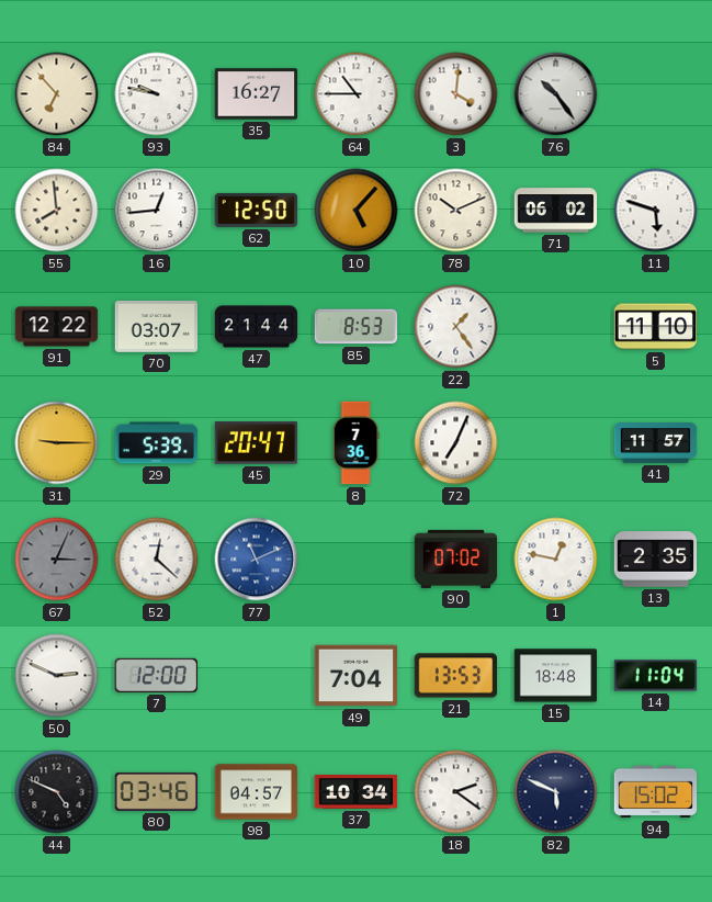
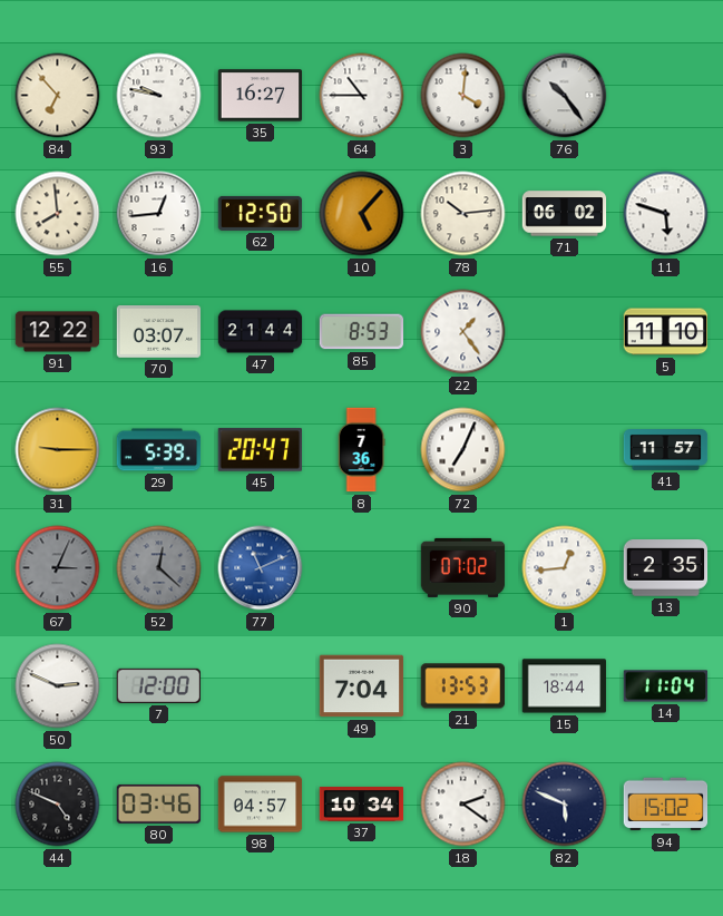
78: 10:11 -> 10:14 (463, 214)
52 dial: white -> grey (159, 568)
1: 12:47 -> 12:44 (565, 568)
15: 18:48 -> 18:44 (565, 686)
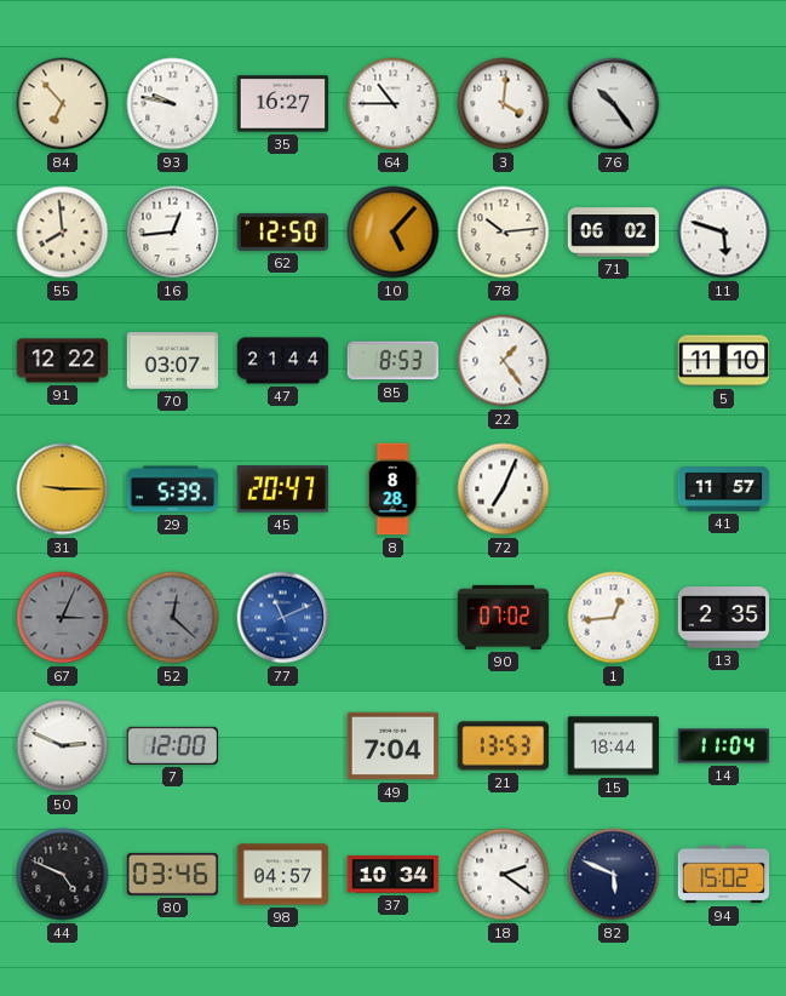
8: 7:36 -> 8:28 (392, 490)
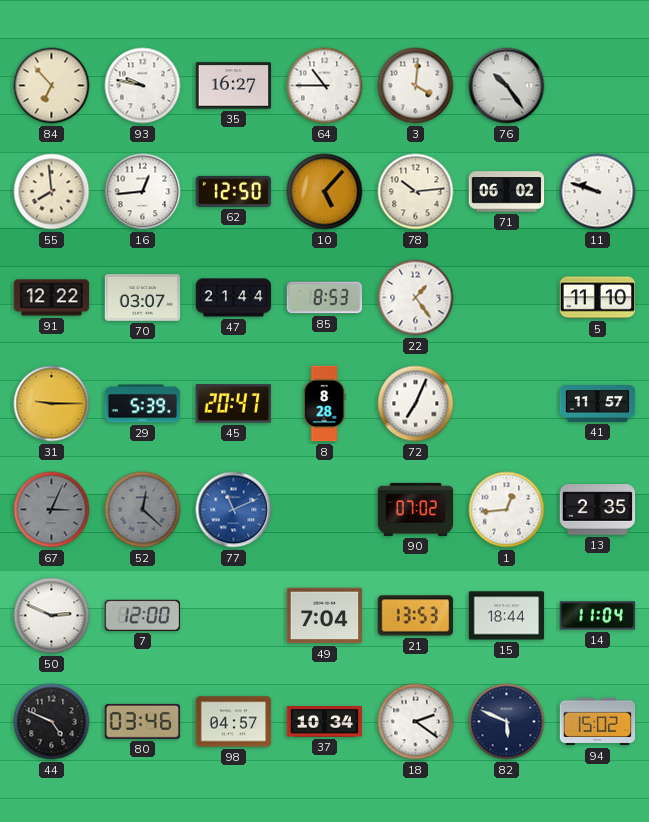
11: 5:48 -> 9:48 (598, 192)
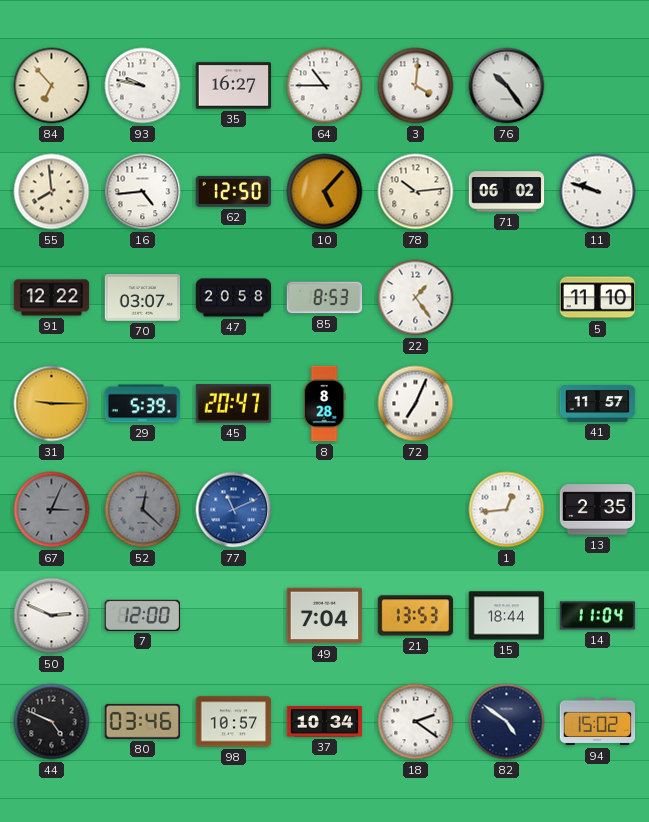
16: 12:44 -> 4:44 (143, 192)
47: 21:44 -> 20:58 (234, 298)
90: 07:02 -> none (416, 509)
98: 04:57 -> 10:57 (234, 722)
82: 5:49 -> 4:51 (507, 722)
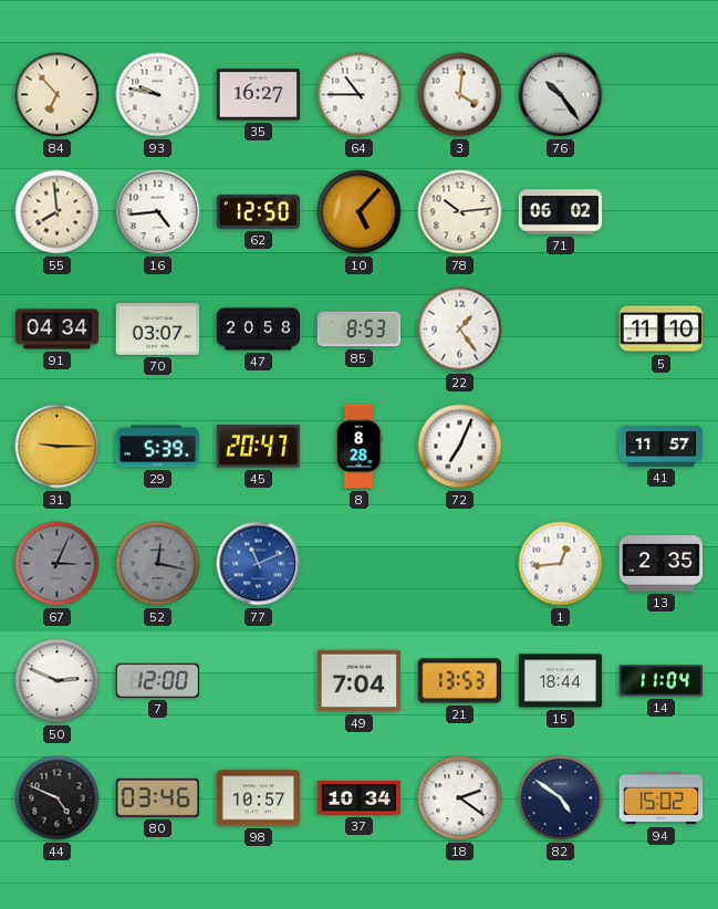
11: 9:48 -> none (598, 192)
91: 12:22 -> 04:34 (58, 330)
52: 12:22 -> 12:17 (158, 564)
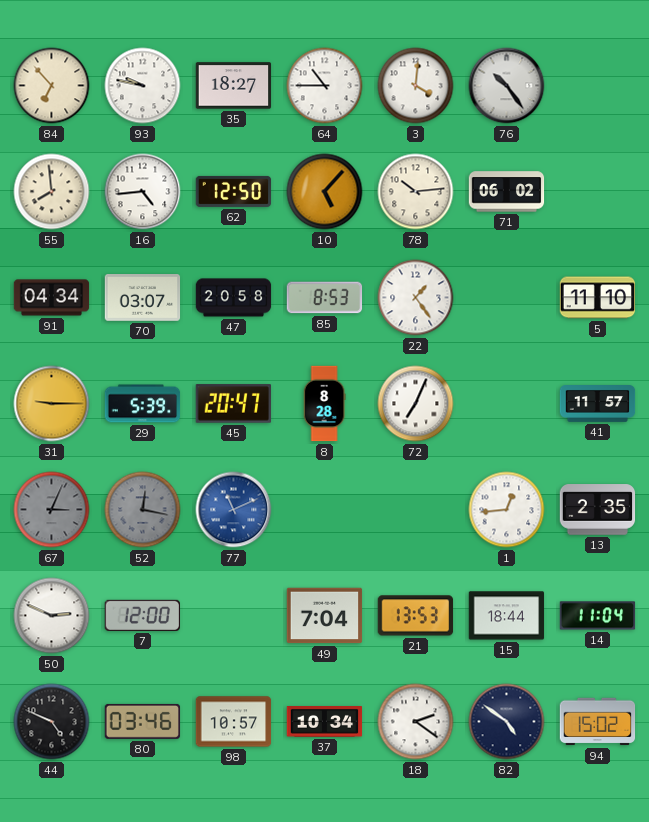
35: 16:27 -> 18:27 (234, 86)
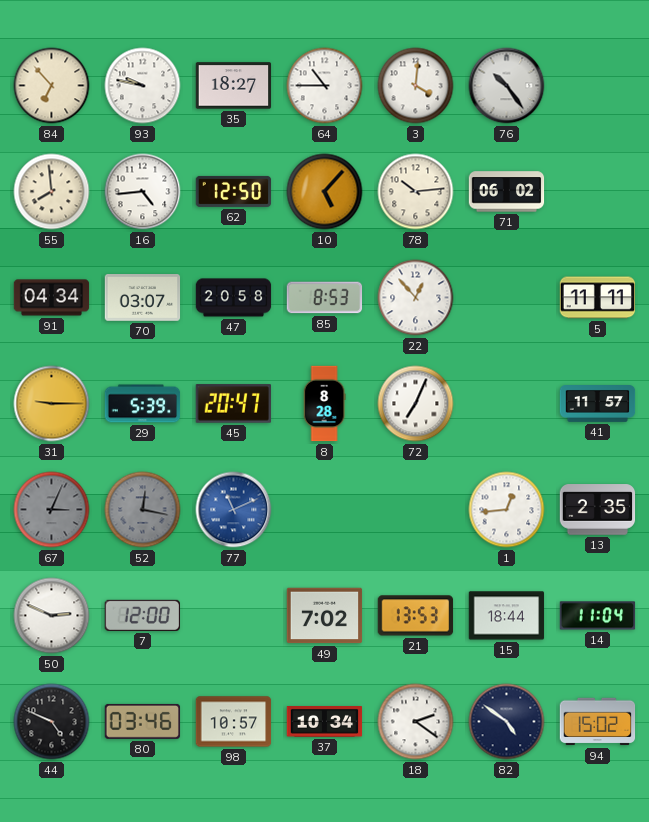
22: 1:24 -> 12:53 (416, 298)
5: 11:10 -> 11:11 (598, 298)
49: 7:04 -> 7:02 (325, 616)
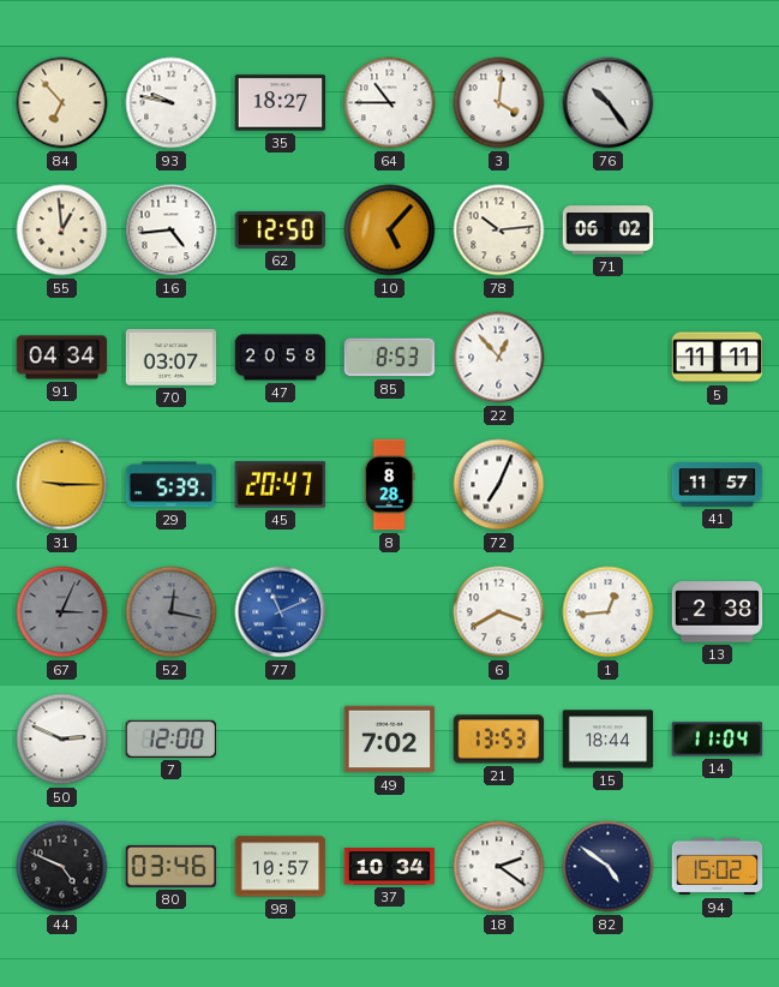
55: 7:59 -> 12:59 (62, 231)
6: none -> 3:40 (499, 612)
13: 2:35 -> 2:38 (718, 612)
